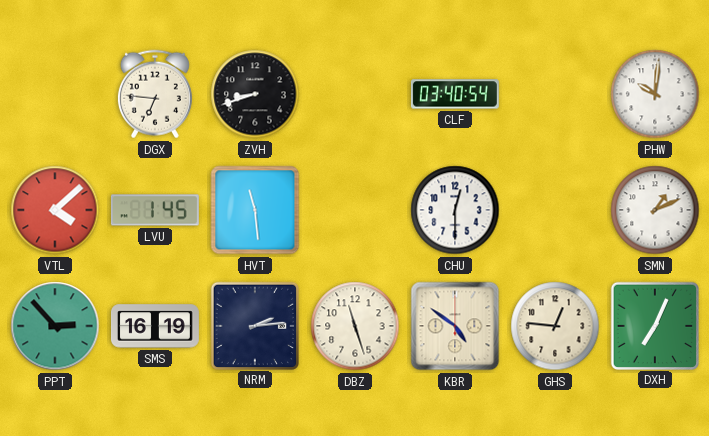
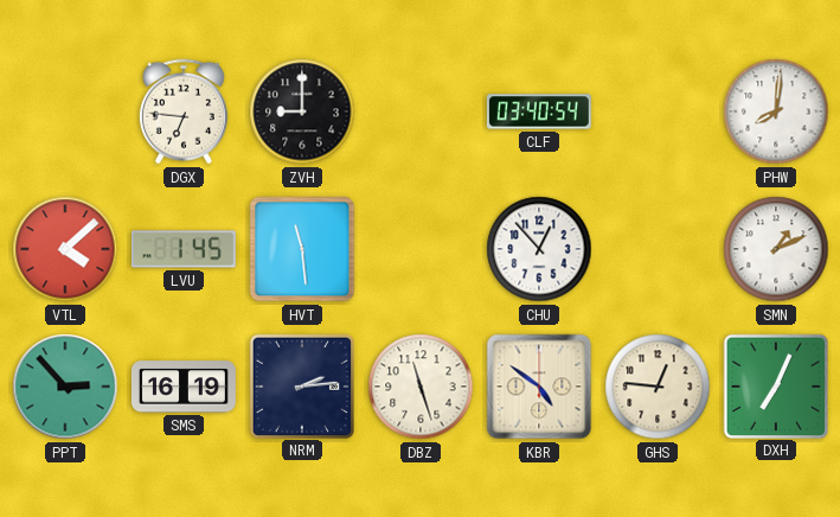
ZVH: 8:42 -> 9:00 (302, 111)
PHW: 10:01 -> 8:01 (776, 111)
CHU: 12:30 -> 12:53 (539, 249)
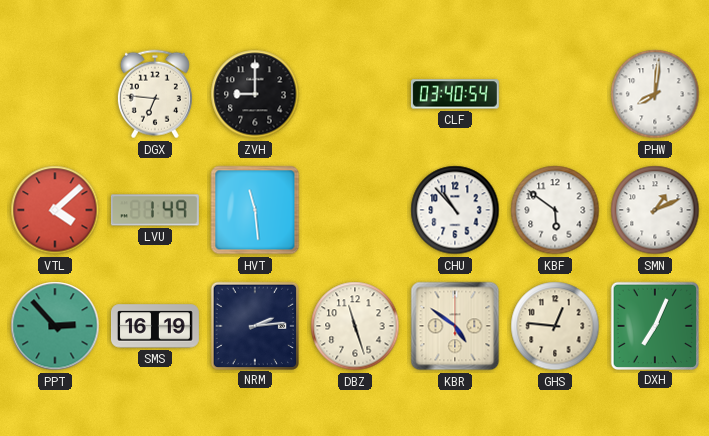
LVU: 1:45 -> 1:49 (155, 210)
CHU: 12:53 -> 10:53 (455, 210)
KBF: none -> 5:51 (555, 210)
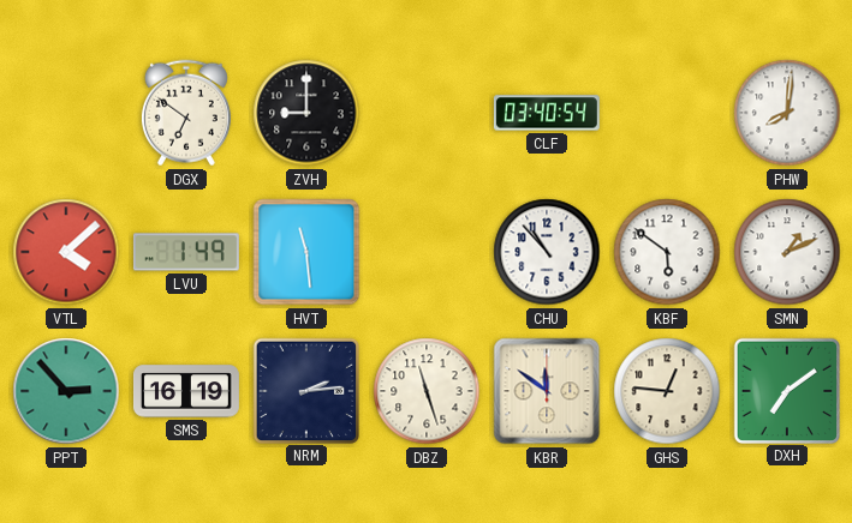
DGX: 6:46 -> 6:51 (186, 113)
KBR: 4:51 -> 11:51 (547, 391)
DXH: 7:04 -> 7:09 (786, 390)
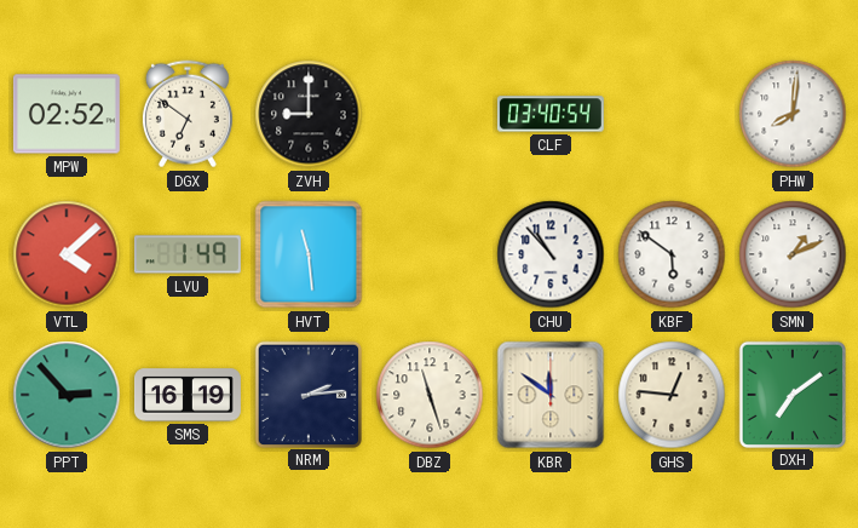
MPW: none -> 02:52 (67, 114)
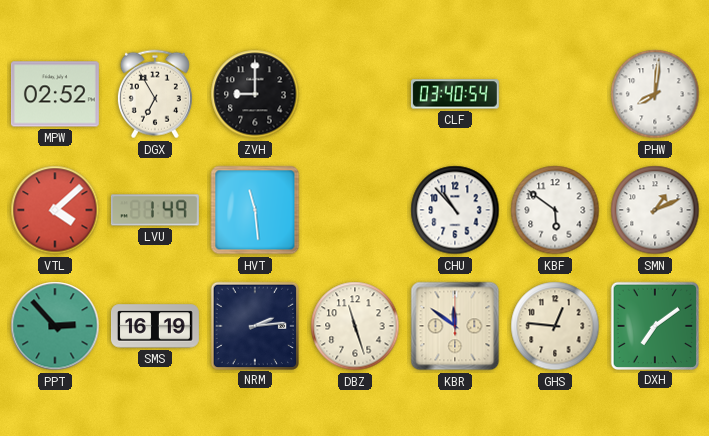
DGX: 6:51 -> 6:55 (155, 94)
